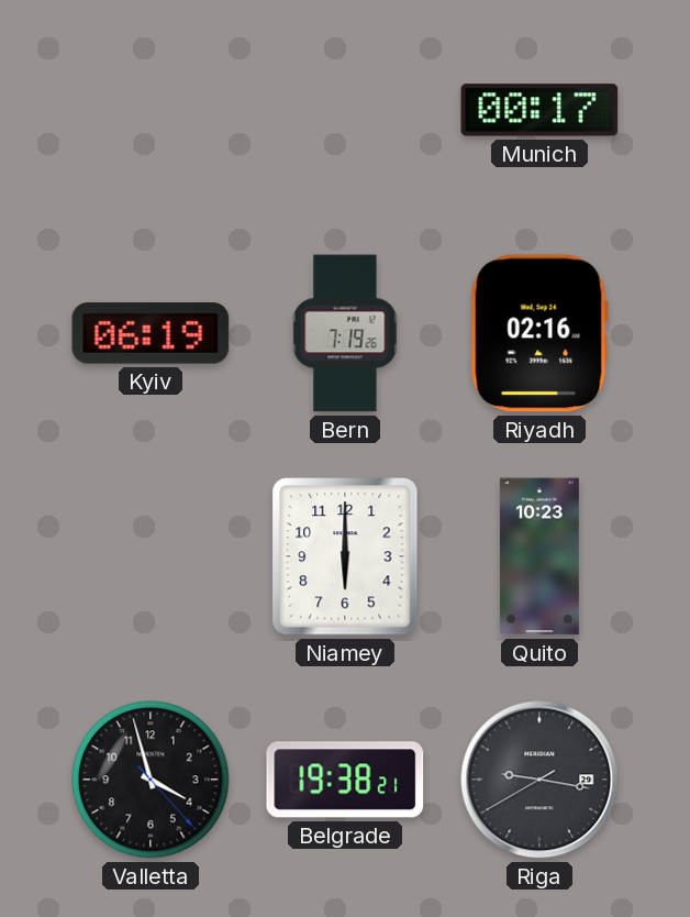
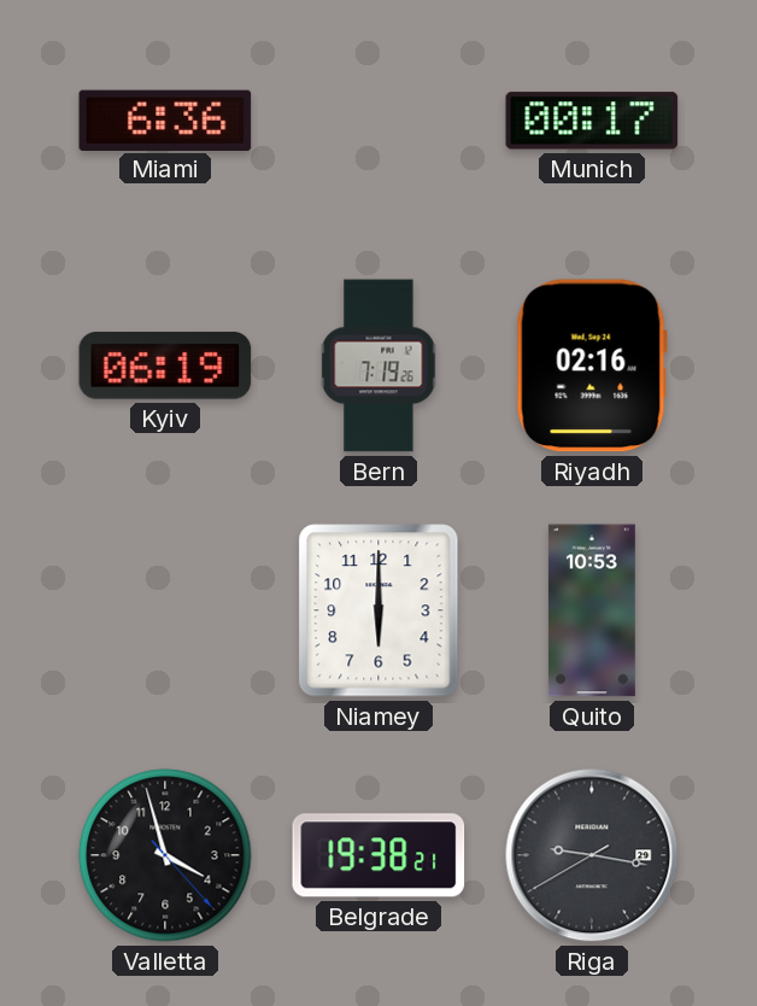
Miami: none -> 6:36 (165, 119)
Quito: 10:23 -> 10:53 (592, 610)
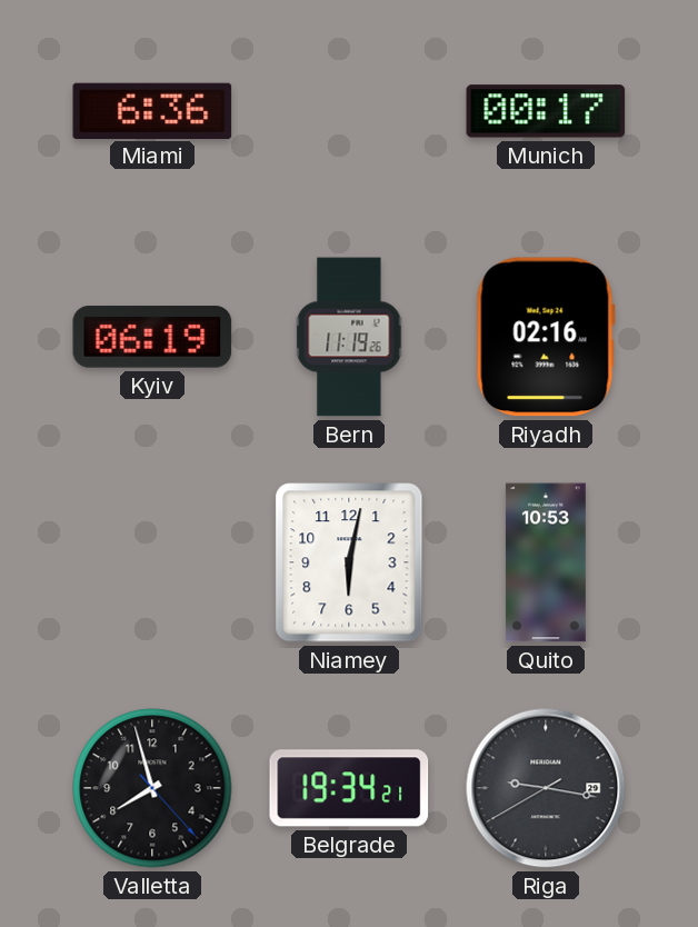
Bern: 7:19 -> 11:19 (349, 337)
Niamey: 6:00 -> 6:02 (349, 562)
Valletta: 3:57 -> 7:57 (152, 788)
Belgrade: 19:38 -> 19:34 (349, 788)
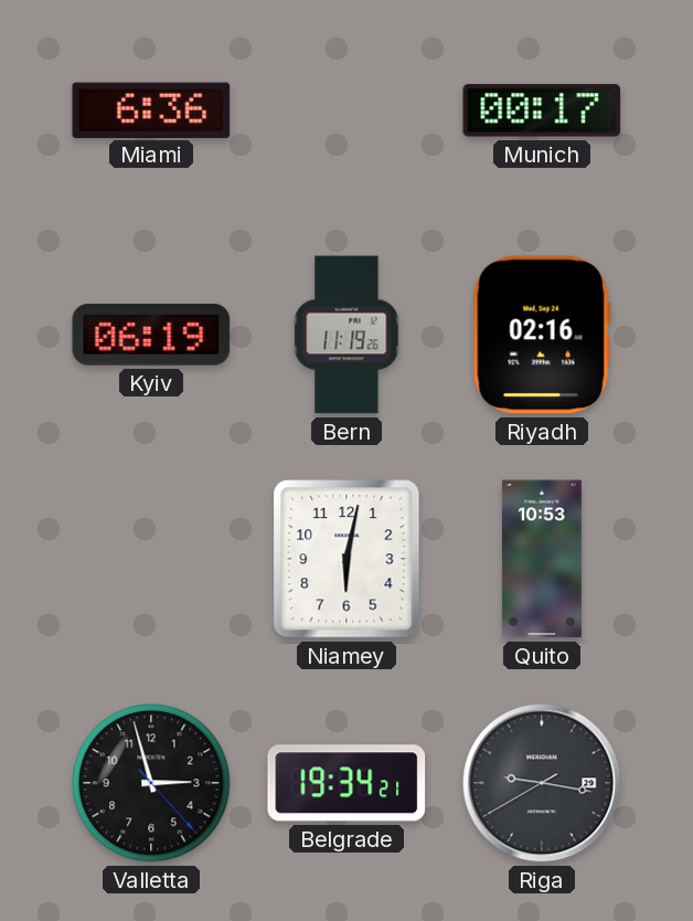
Valletta: 7:57 -> 2:57 (151, 783)
